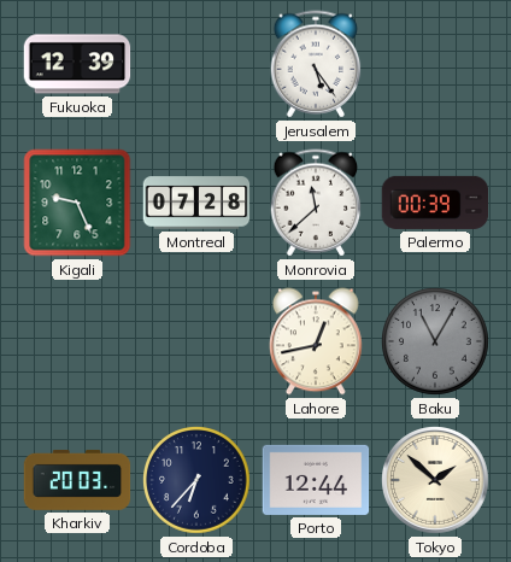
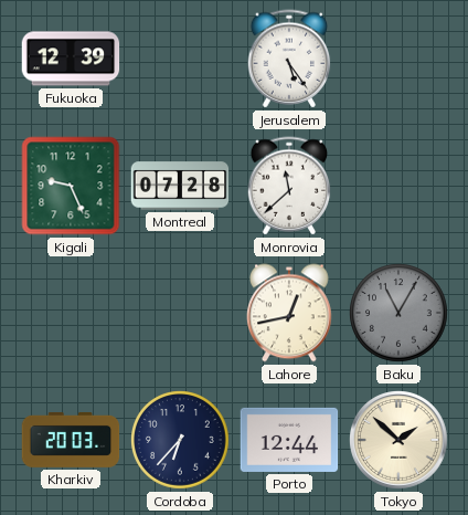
Palermo: 00:39 -> none (435, 203)
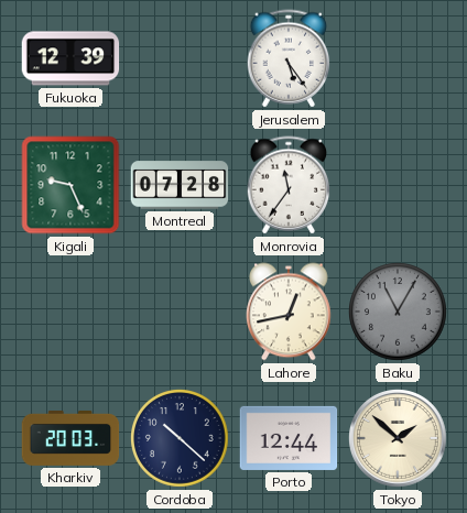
Monrovia: 11:38 -> 11:36 (289, 185)
Cordoba: 6:37 -> 10:22 (181, 439)
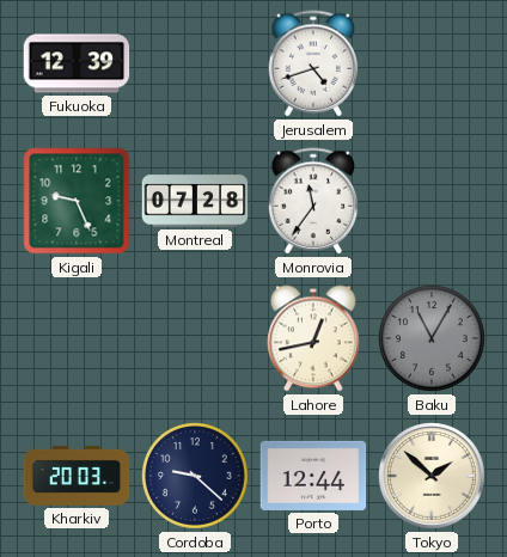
Jerusalem: 5:24 -> 4:42 (313, 63)
Cordoba: 10:22 -> 9:22 (196, 477)
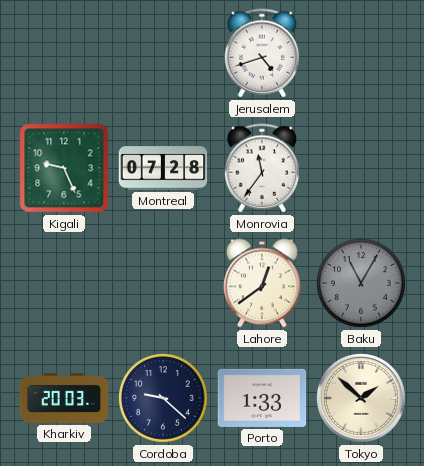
Fukuoka: 12:39 -> none (77, 63)
Lahore: 12:43 -> 12:39 (263, 283)
Porto: 12:44 -> 1:33 (262, 398)
